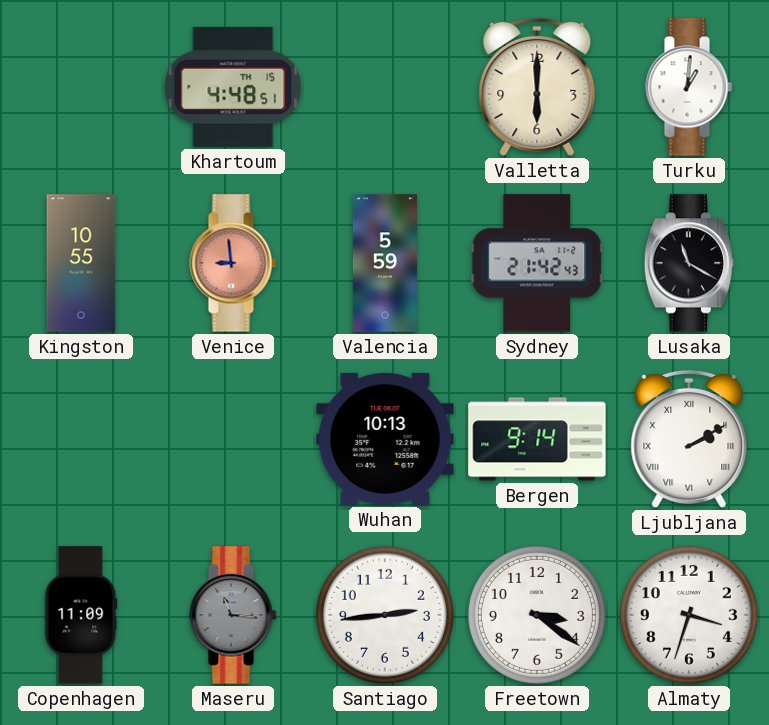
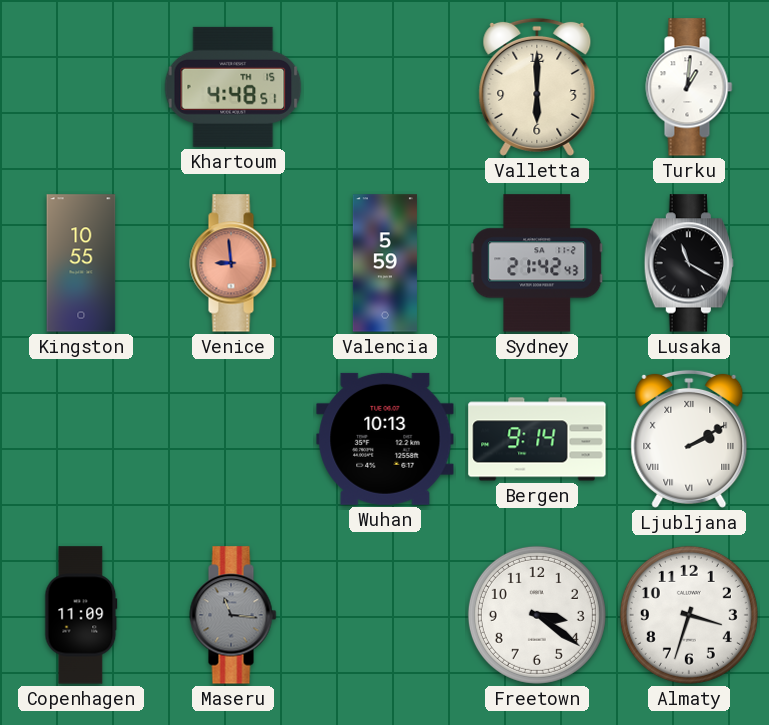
Santiago: 2:44 -> none (385, 615)
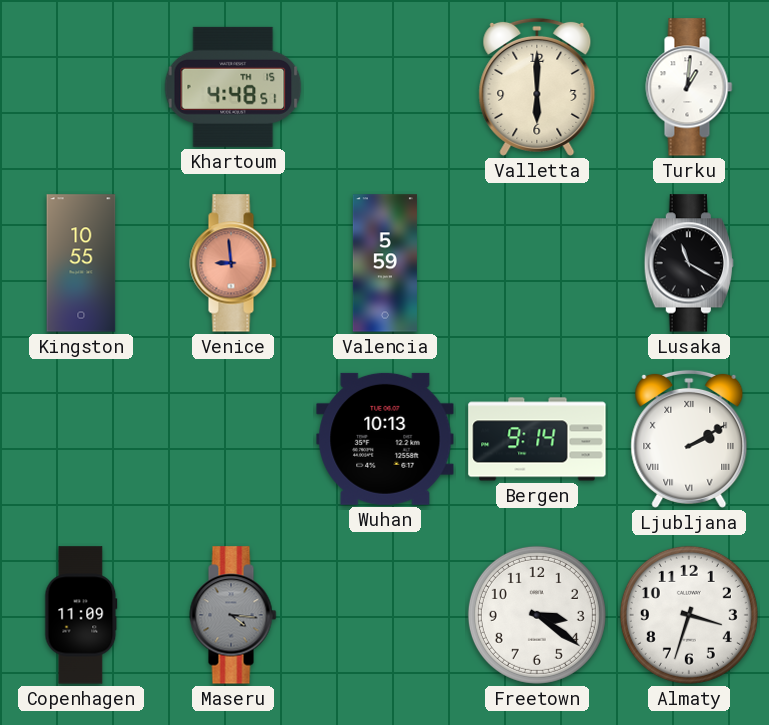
Sydney: 21:42 -> none (537, 263)
Maseru: 11:16 -> 4:16 (233, 615)
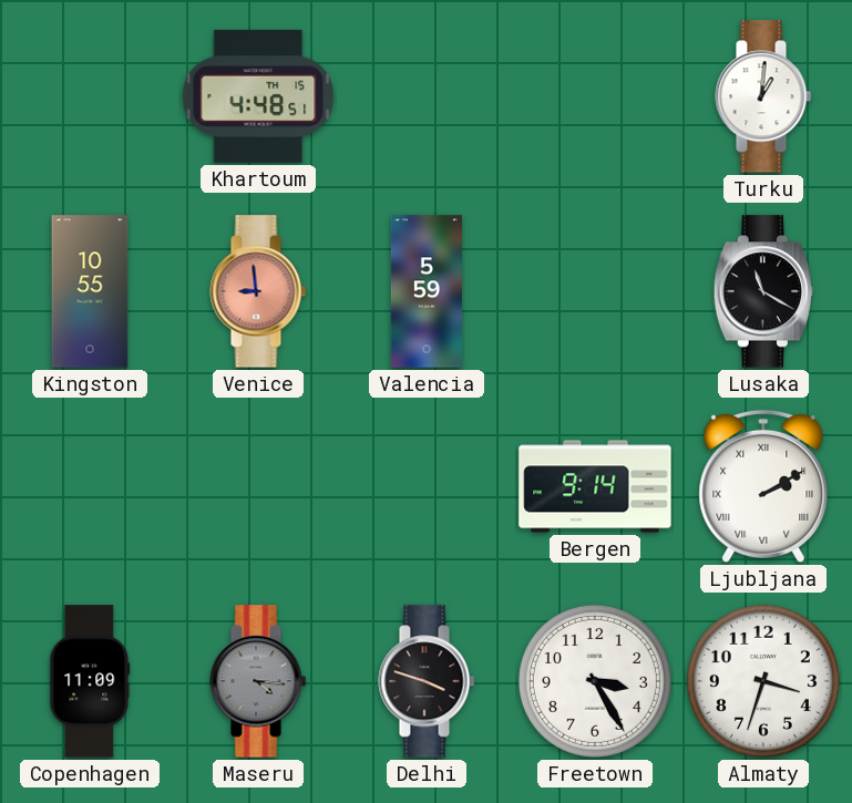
Valletta: 6:00 -> none (537, 87)
Wuhan: 10:13 -> none (385, 439)
Delhi: none -> 3:48 (427, 681)
Freetown: 3:21 -> 3:25 (595, 681)
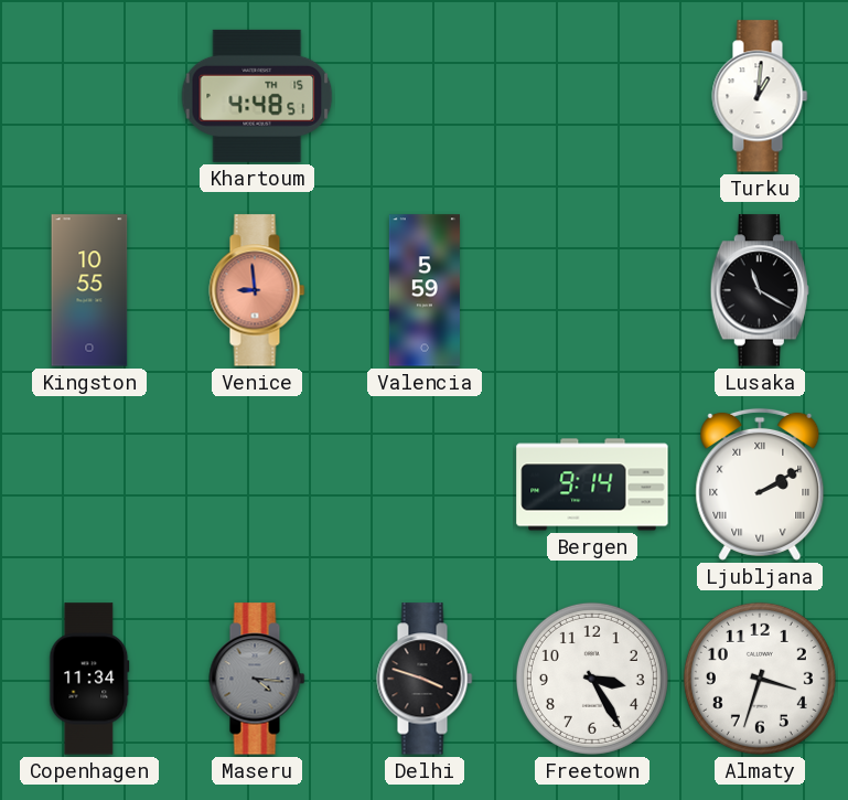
Copenhagen: 11:09 -> 11:34 (89, 679)
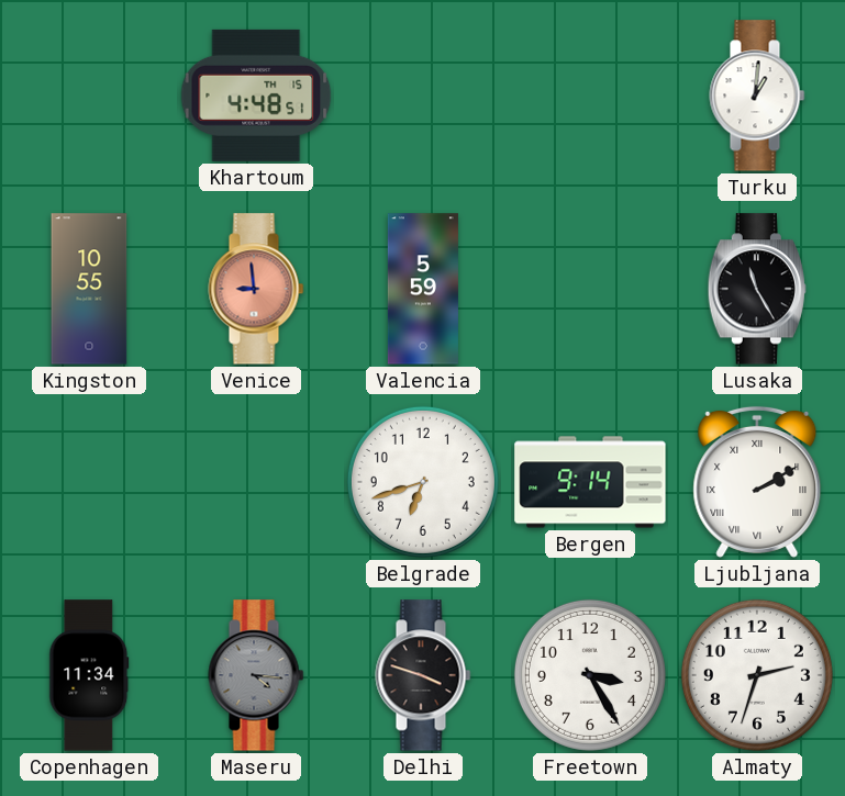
Lusaka: 11:20 -> 11:25 (757, 289)
Belgrade: none -> 6:42 (423, 482)
Almaty: 3:33 -> 2:33 (757, 675)
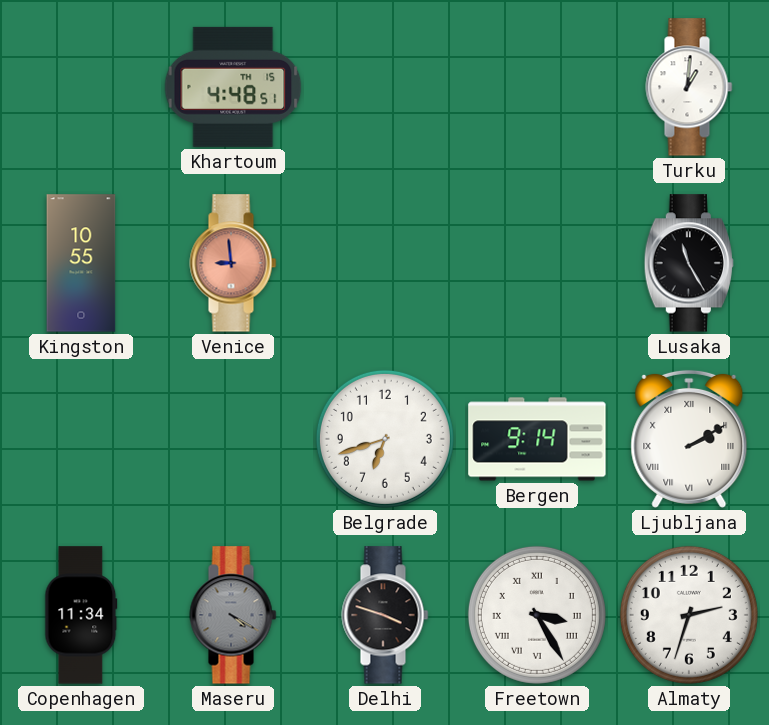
Valencia: 5:59 -> none (423, 289)
Maseru: 4:16 -> 4:20 (233, 615)
Freetown numerals: Arabic -> Roman (537, 615)
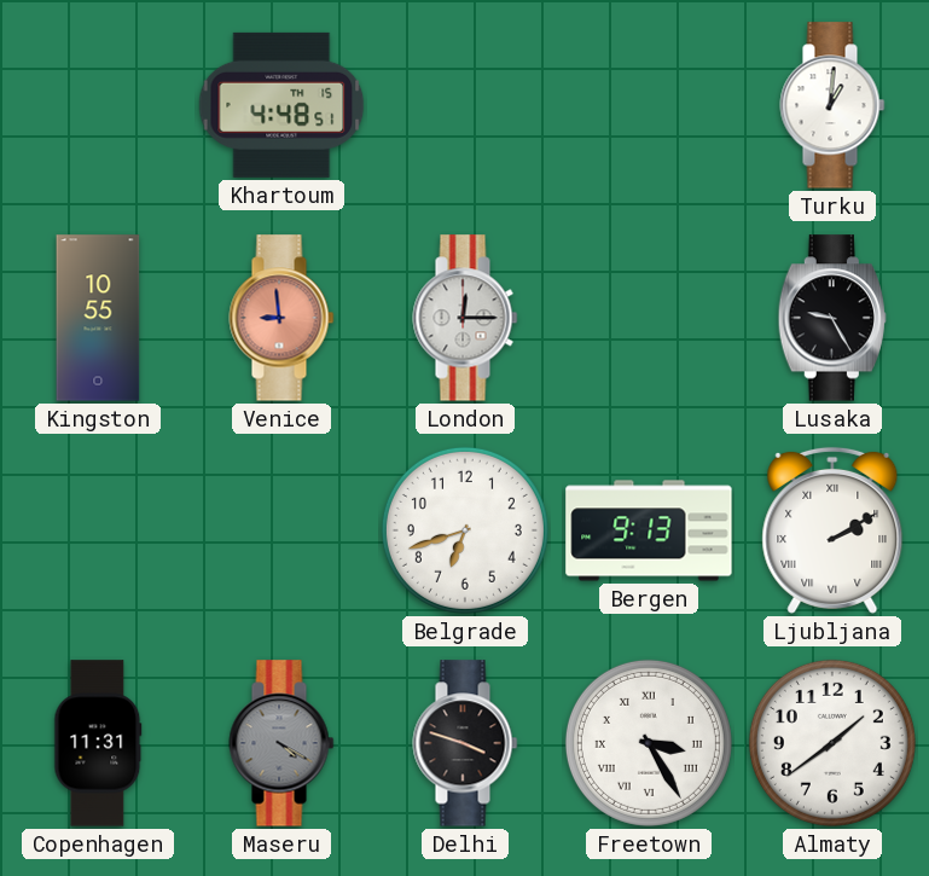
London: none -> 12:15 (465, 318)
Lusaka: 11:25 -> 9:25 (832, 318)
Bergen: 9:14 -> 9:13 (649, 530)
Copenhagen: 11:34 -> 11:31 (98, 743)
Almaty: 2:33 -> 1:39 (832, 743)
